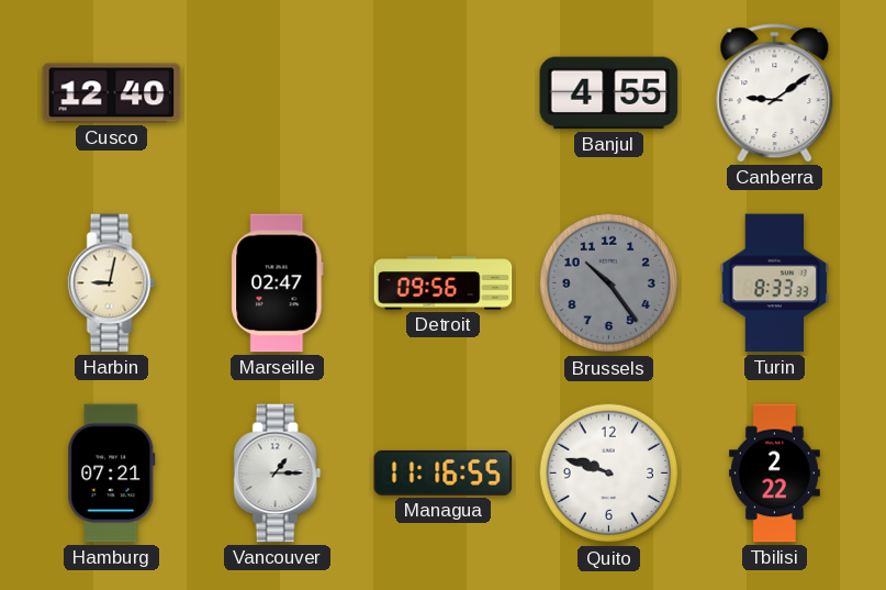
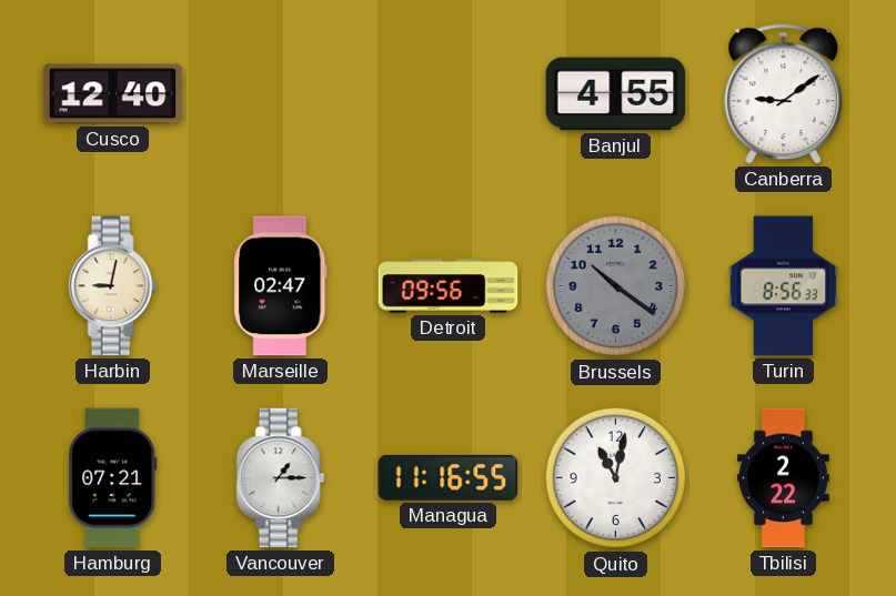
Brussels: 10:24 -> 10:21 (616, 286)
Turin: 8:33 -> 8:56 (784, 286)
Quito: 9:48 -> 11:02 (616, 478)
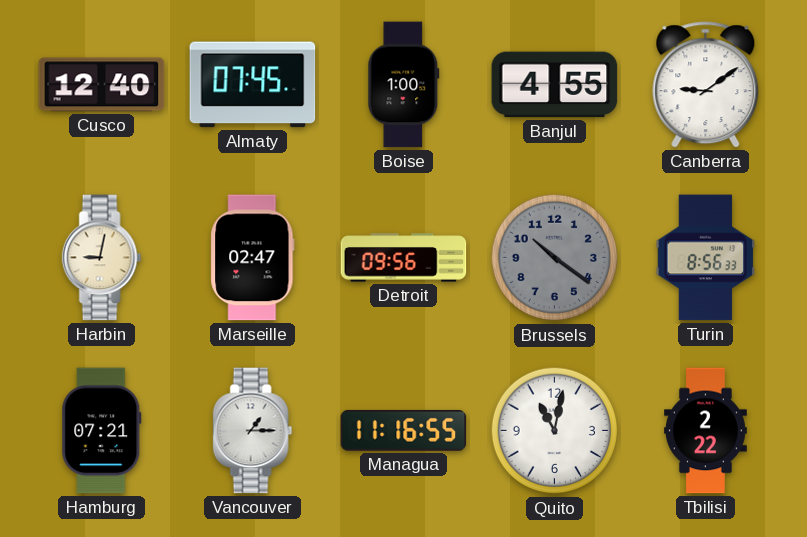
Almaty: none -> 07:45 (253, 85)
Boise: none -> 1:00 (404, 85)
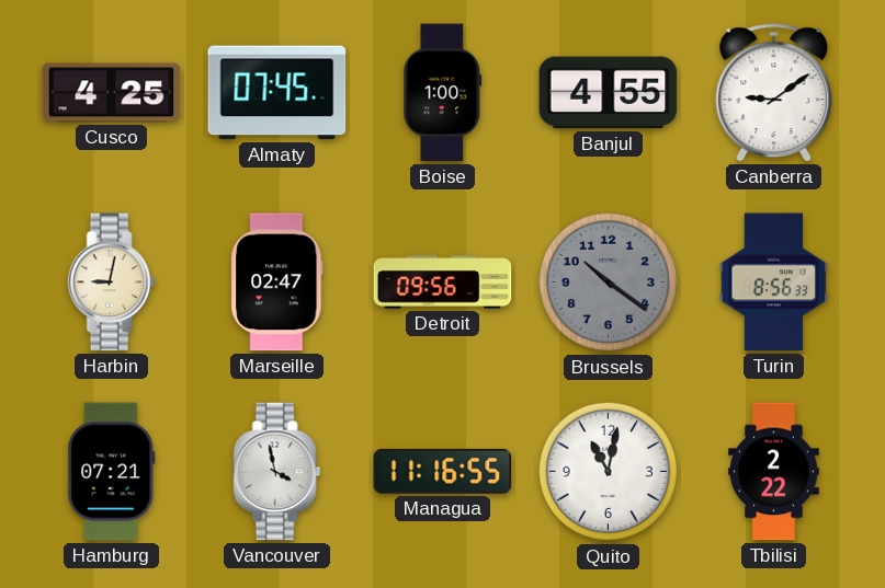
Cusco: 12:40 -> 4:25 (112, 93)
Vancouver: 1:15 -> 3:58 (277, 472)
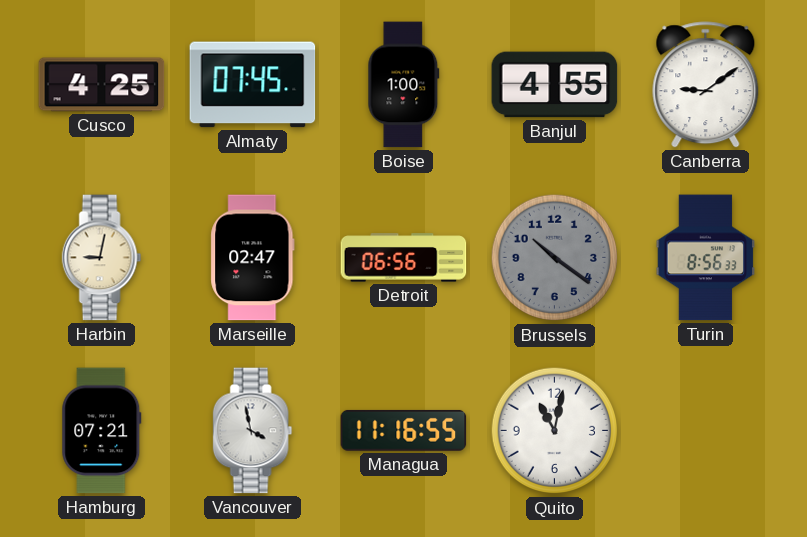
Detroit: 09:56 -> 06:56 (404, 258)
Tbilisi: 2:22 -> none (773, 472)
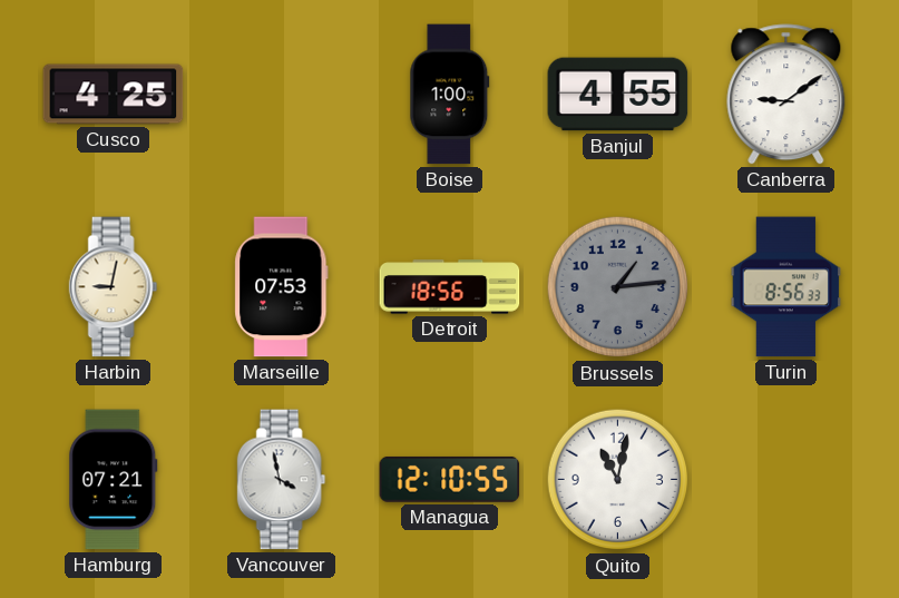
Almaty: 07:45 -> none (253, 85)
Marseille: 02:47 -> 07:53 (282, 287)
Detroit: 06:56 -> 18:56 (450, 287)
Brussels: 10:21 -> 1:14 (618, 287)
Managua: 11:16 -> 12:10 (450, 479)
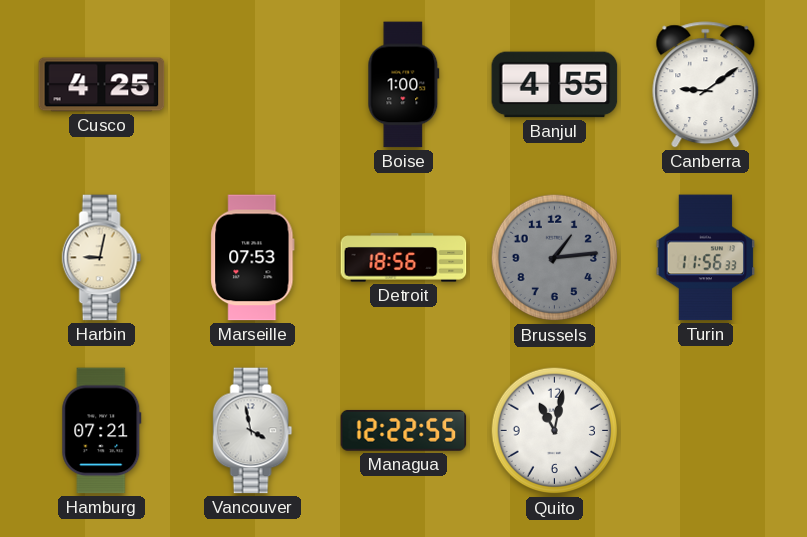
Turin: 8:56 -> 11:56 (706, 258)
Managua: 12:10 -> 12:22 (404, 430)
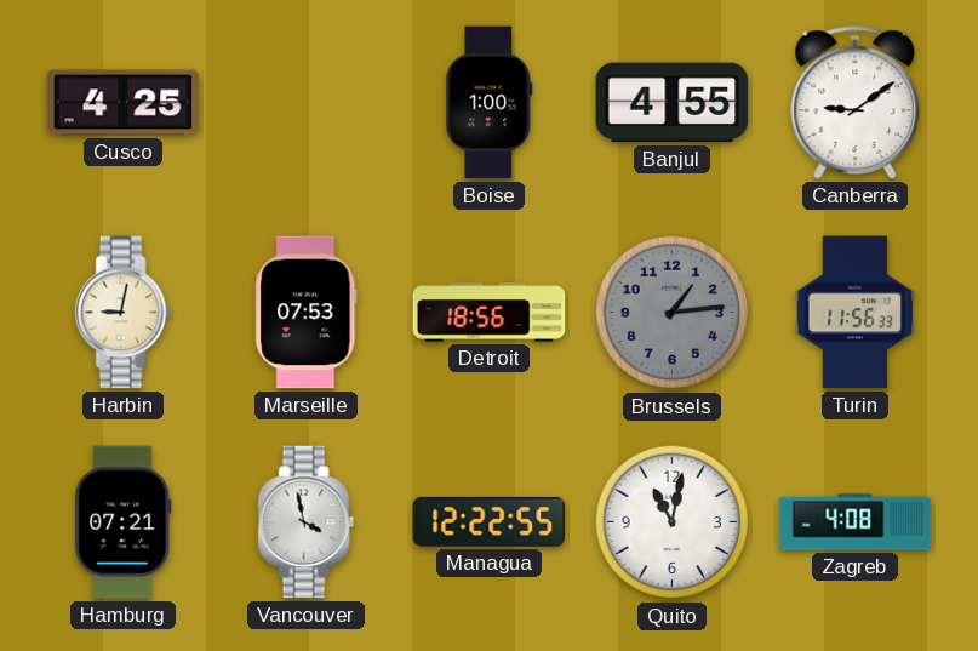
Zagreb: none -> 4:08 (856, 522)
